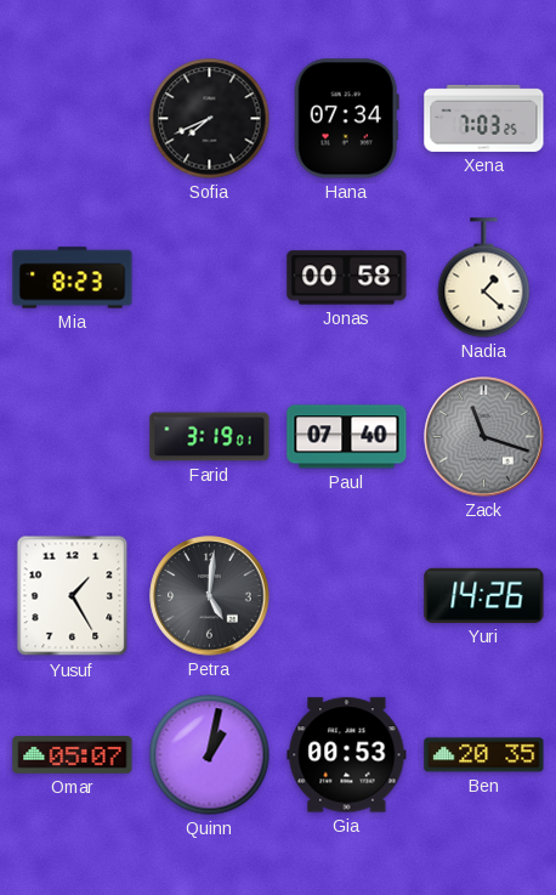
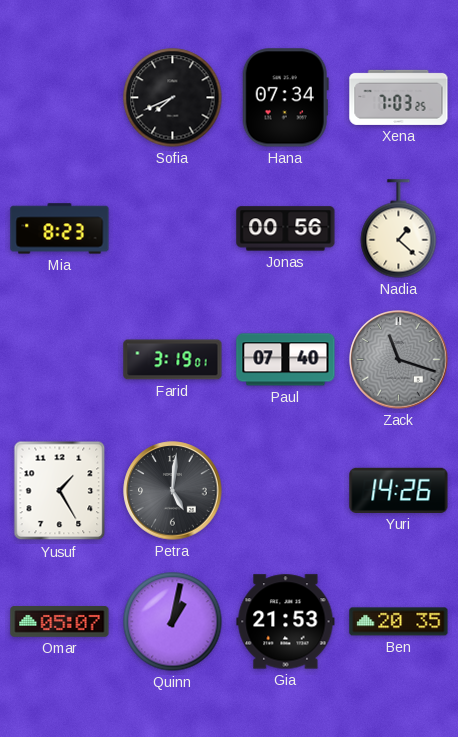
Jonas: 00:58 -> 00:56 (286, 229)
Gia: 00:53 -> 21:53 (286, 622)
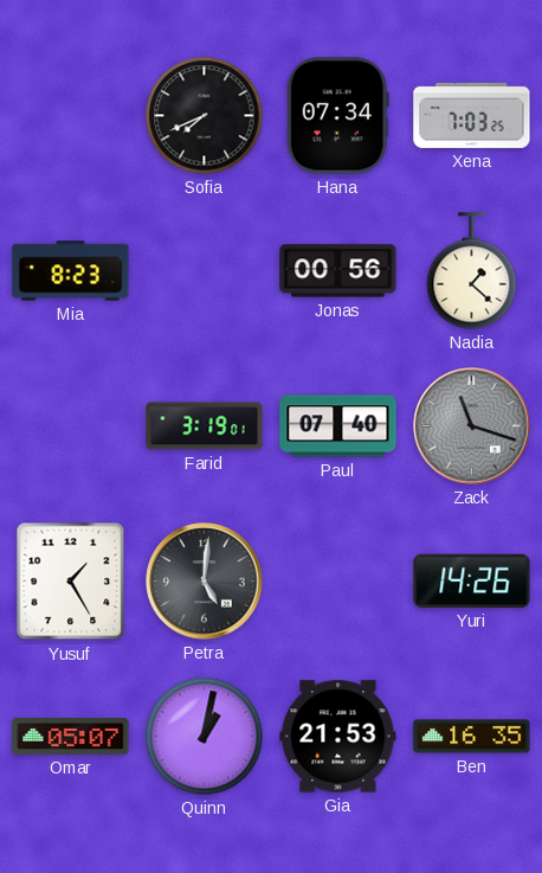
Ben: 20:35 -> 16:35 (472, 737)
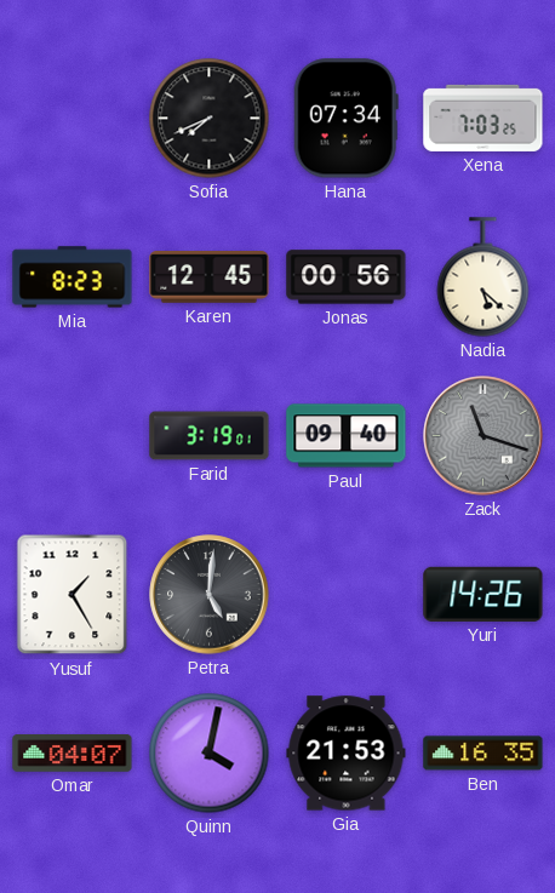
Karen: none -> 12:45 (210, 277)
Nadia: 1:22 -> 5:22 (484, 277)
Paul: 07:40 -> 09:40 (347, 436)
Omar: 05:07 -> 04:07 (73, 754)
Quinn: 1:02 -> 4:02 (210, 754)
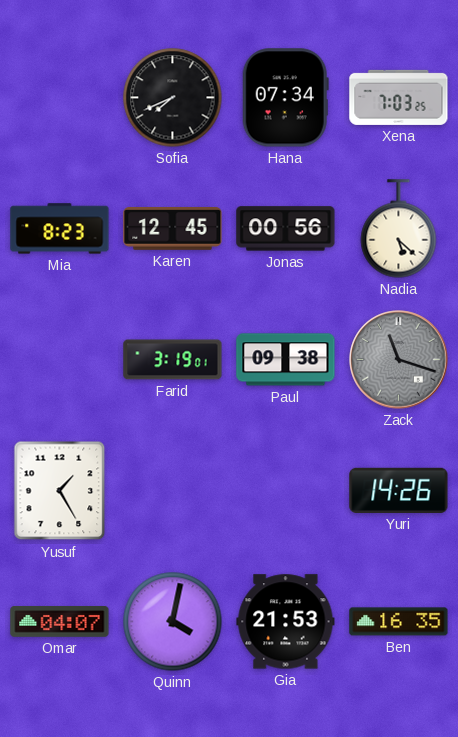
Paul: 09:40 -> 09:38 (286, 360)
Petra: 5:01 -> none (210, 595)
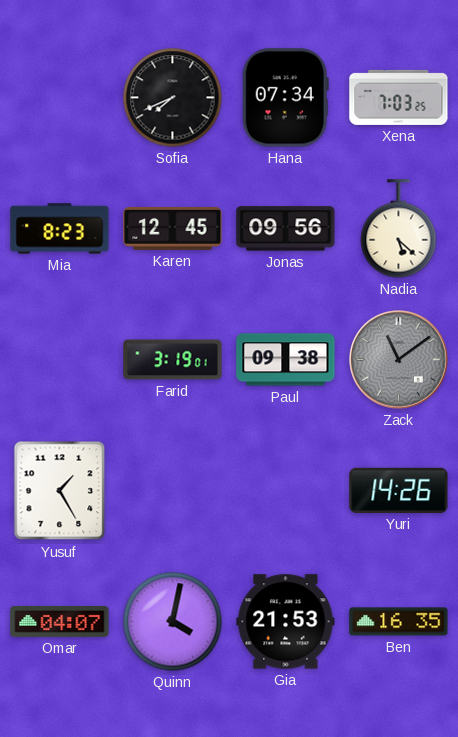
Jonas: 00:56 -> 09:56 (286, 229)
Zack: 11:18 -> 11:09 (399, 360)
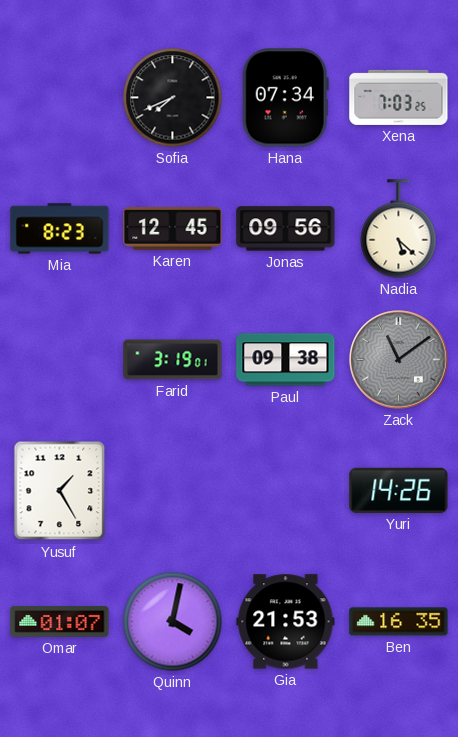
Omar: 04:07 -> 01:07 (60, 622)
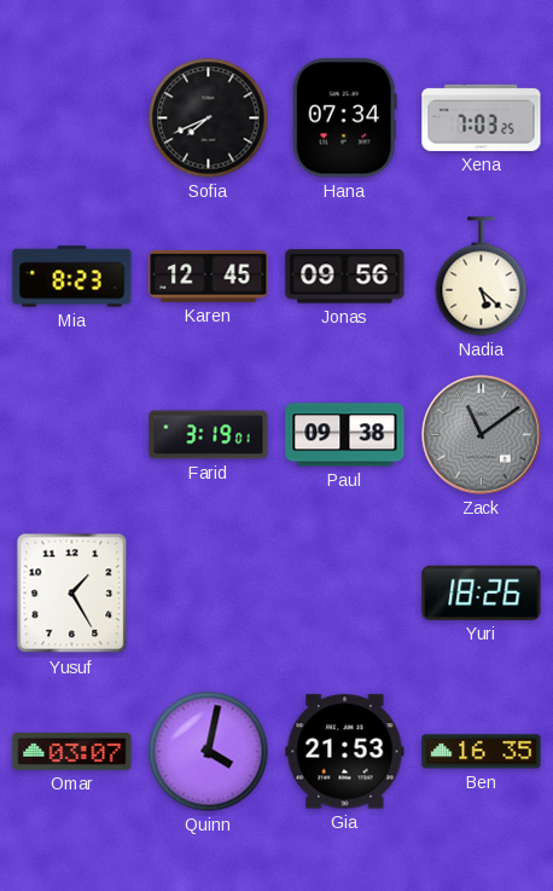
Yuri: 14:26 -> 18:26 (482, 592)
Omar: 01:07 -> 03:07 (72, 752)
